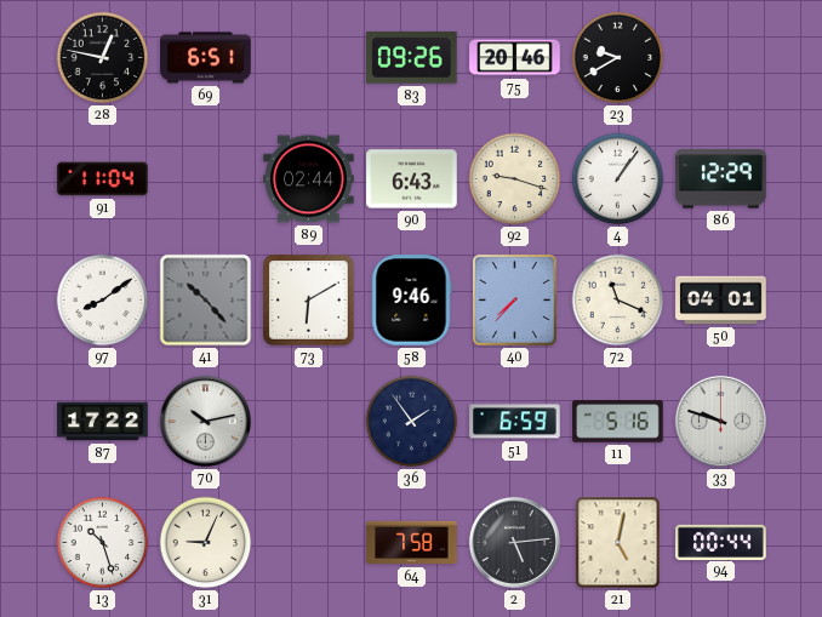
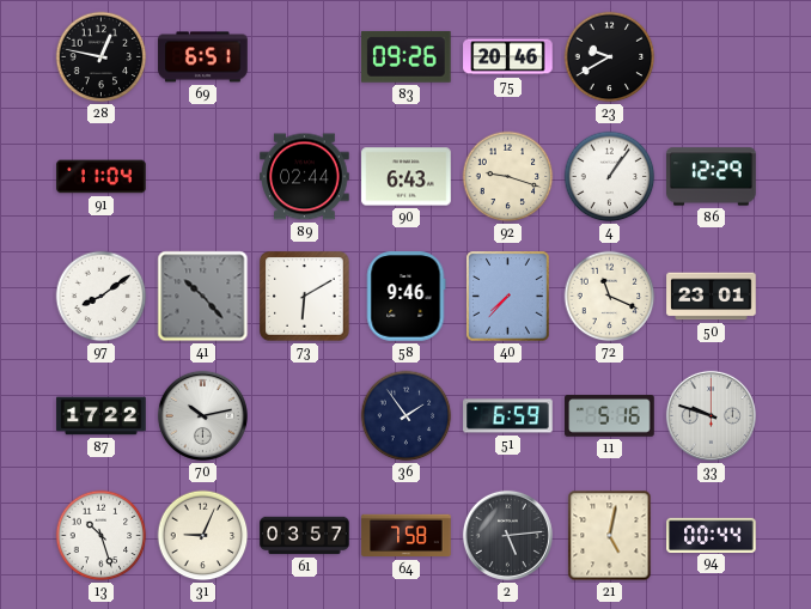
50: 04:01 -> 23:01 (712, 297)
61: none -> 03:57 (305, 536)
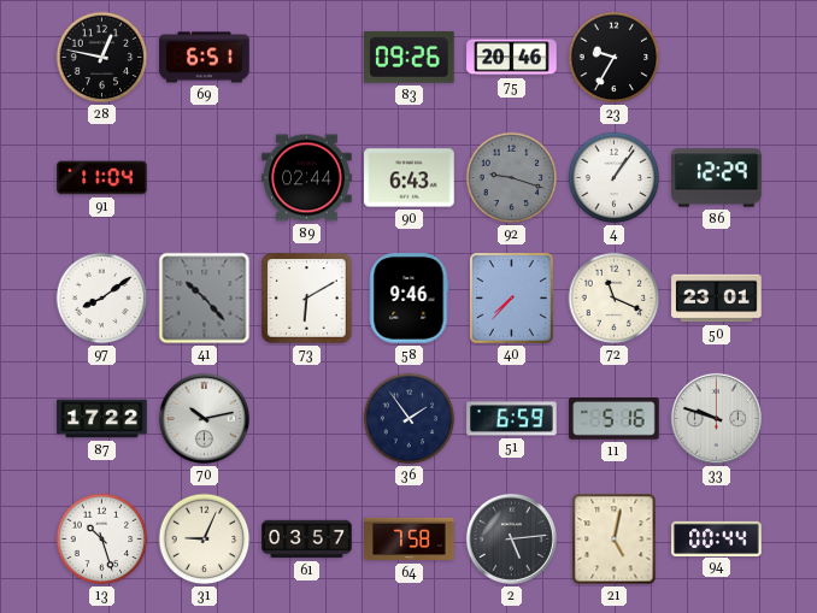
23: 9:40 -> 9:35 (615, 58)
92 dial: cream -> grey (512, 178)
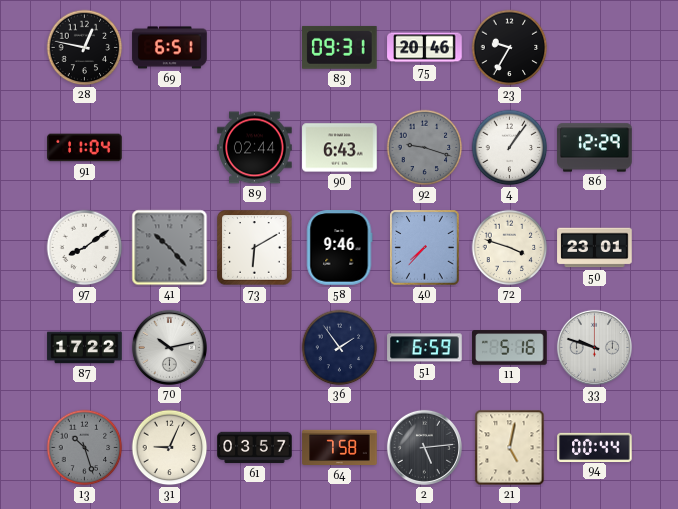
83: 09:26 -> 09:31 (340, 47)
72: 11:19 -> 3:48 (510, 248)
13 dial: white -> grey (85, 448)
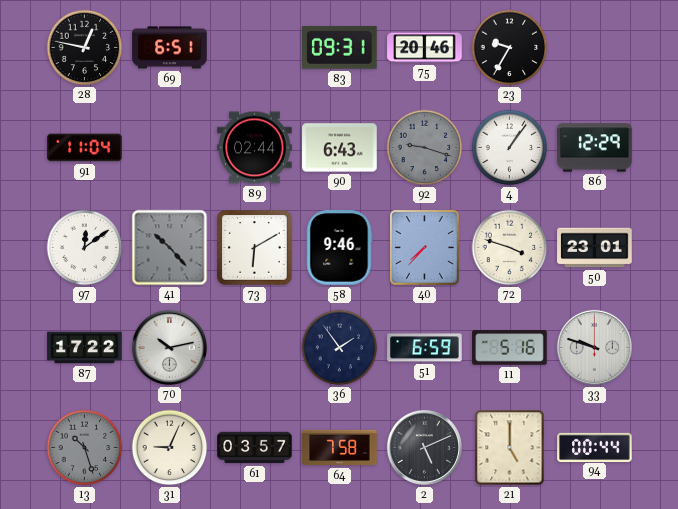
97: 8:09 -> 12:09 (85, 248)
2: 5:14 -> 5:11 (424, 447)
21: 5:02 -> 5:00 (510, 448)
